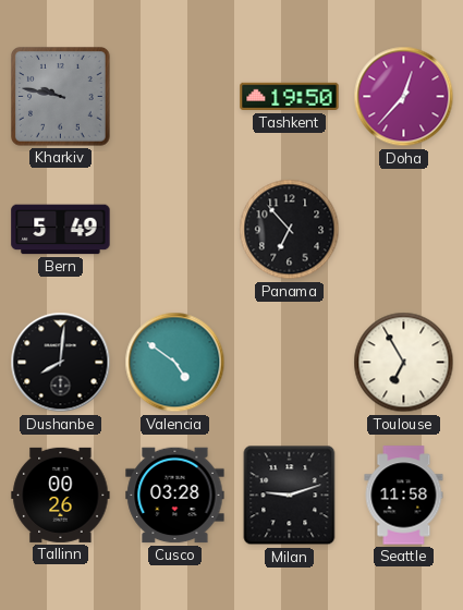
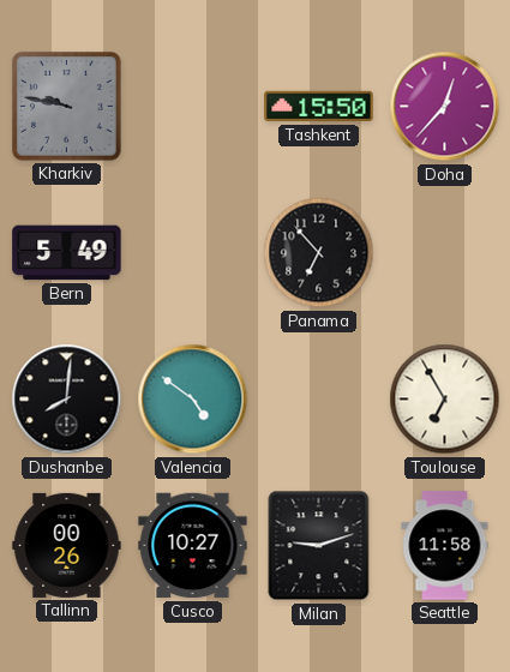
Tashkent: 19:50 -> 15:50 (319, 107)
Cusco: 03:28 -> 10:27 (193, 546)
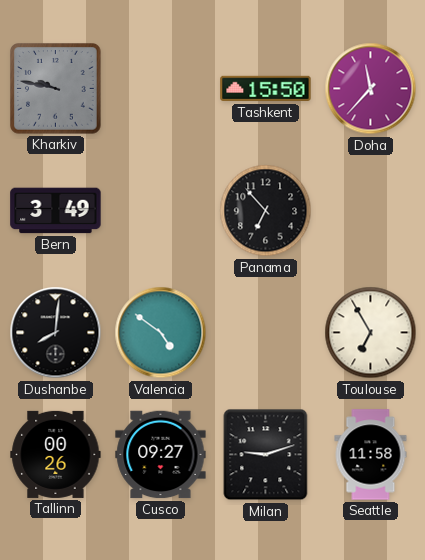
Doha: 12:37 -> 11:37 (371, 89)
Bern: 5:49 -> 3:49 (56, 211)
Cusco: 10:27 -> 09:27 (161, 455)
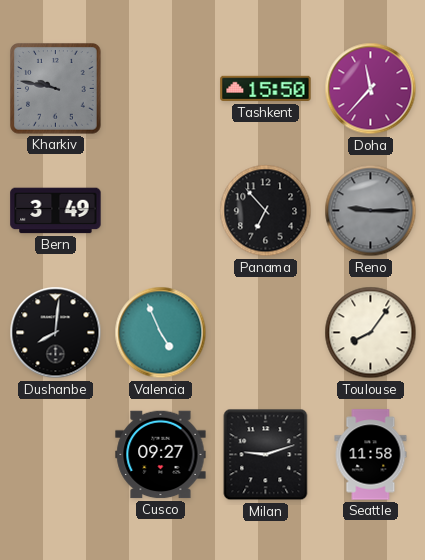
Reno: none -> 9:15 (371, 211)
Valencia: 4:51 -> 4:56 (161, 333)
Toulouse: 6:55 -> 8:06 (371, 333)
Tallinn: 00:26 -> none (56, 454)
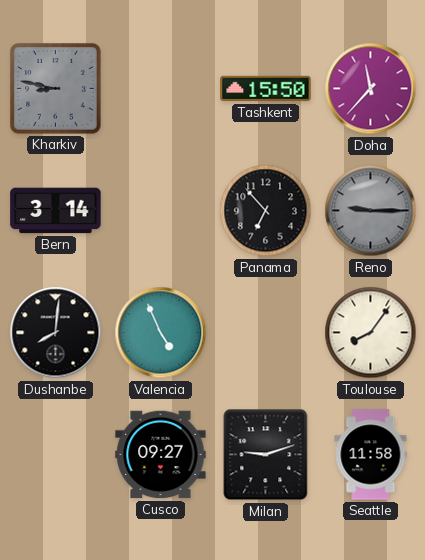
Kharkiv: 9:47 -> 8:47 (56, 89)
Bern: 3:49 -> 3:14 (56, 211)
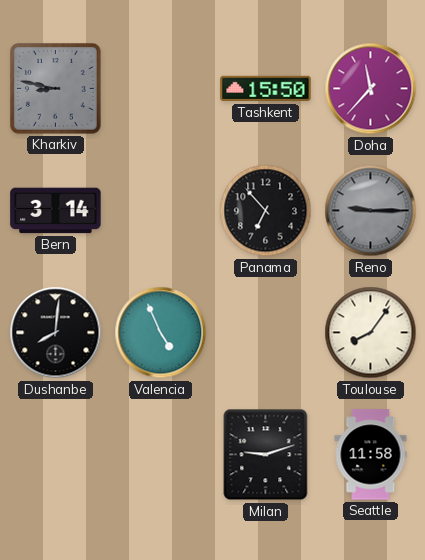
Cusco: 09:27 -> none (161, 455)
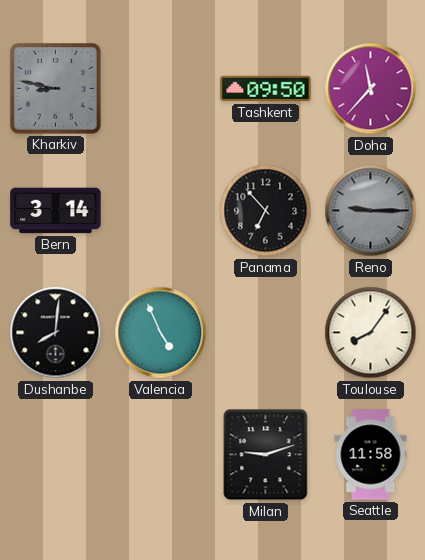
Tashkent: 15:50 -> 09:50 (266, 89)
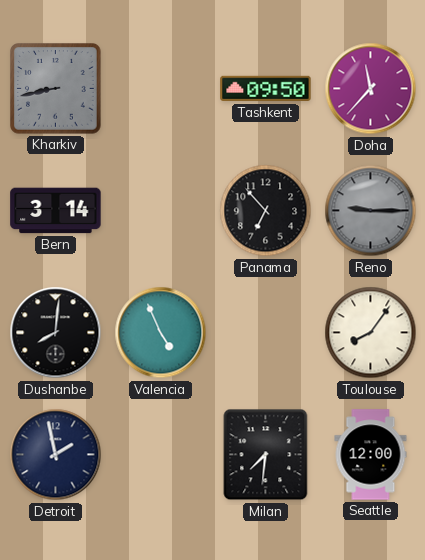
Kharkiv: 8:47 -> 8:43 (56, 89)
Detroit: none -> 1:58 (56, 455)
Milan: 9:12 -> 7:31 (266, 455)
Seattle: 11:58 -> 12:00 (371, 455)
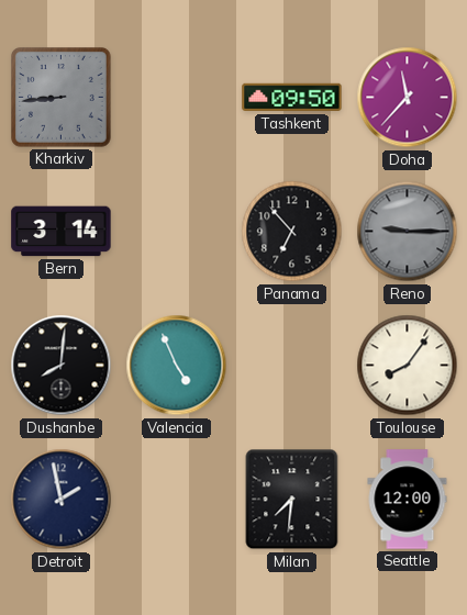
Kharkiv: 8:43 -> 8:44 (62, 98)
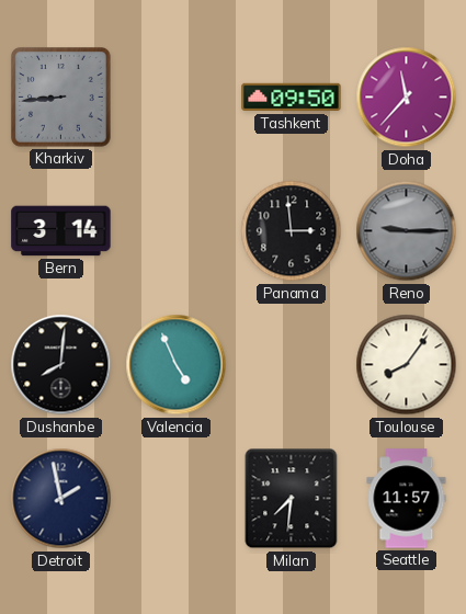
Panama: 6:53 -> 2:59 (292, 231)
Seattle: 12:00 -> 11:57 (407, 499)
